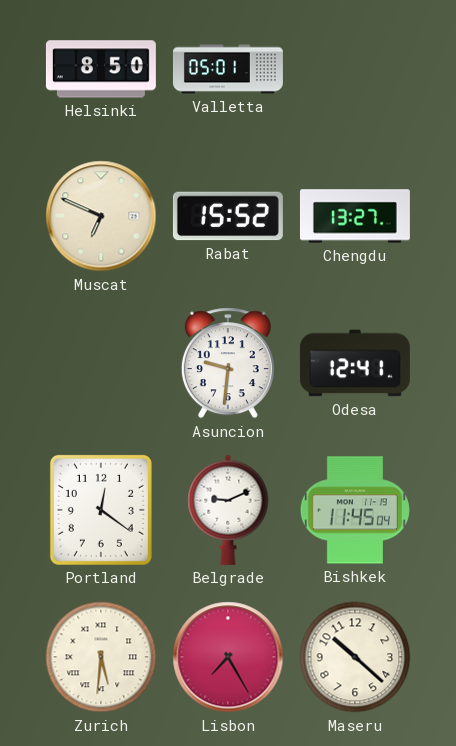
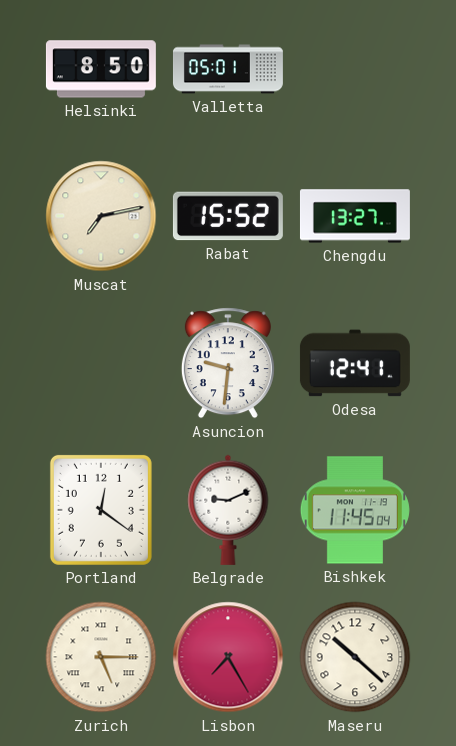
Muscat: 6:49 -> 7:13 (101, 216)
Zurich: 5:31 -> 5:15 (101, 657)
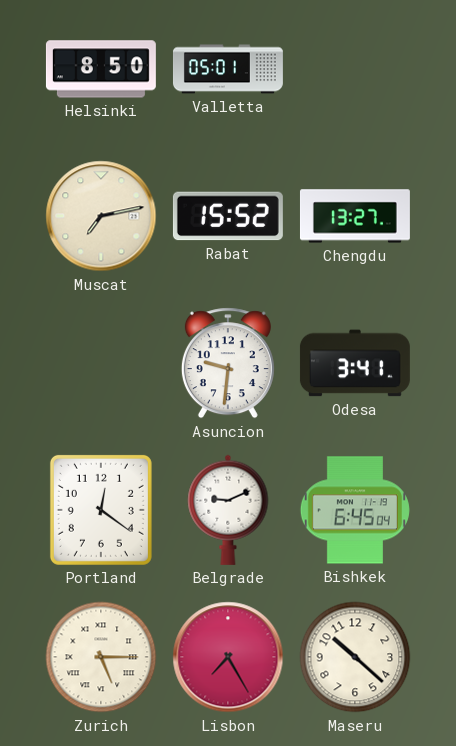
Odesa: 12:41 -> 3:41 (355, 363)
Bishkek: 11:45 -> 6:45 (355, 510)
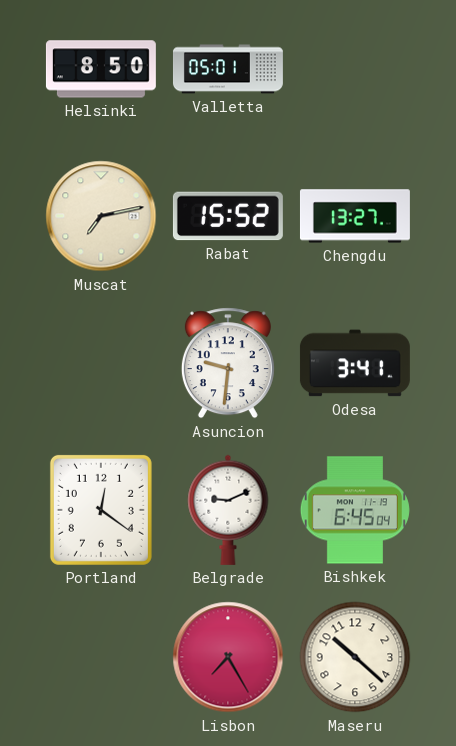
Zurich: 5:15 -> none (101, 657)
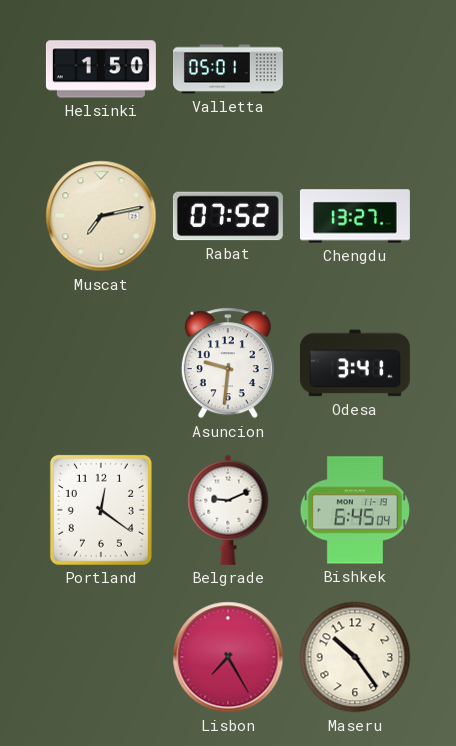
Helsinki: 8:50 -> 1:50 (101, 69)
Rabat: 15:52 -> 07:52 (228, 216)
Maseru: 10:22 -> 10:24 (355, 657)
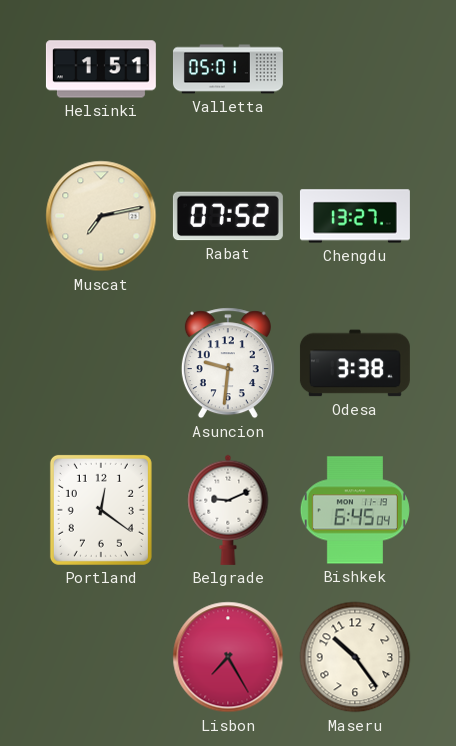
Helsinki: 1:50 -> 1:51 (101, 69)
Odesa: 3:41 -> 3:38 (355, 363)
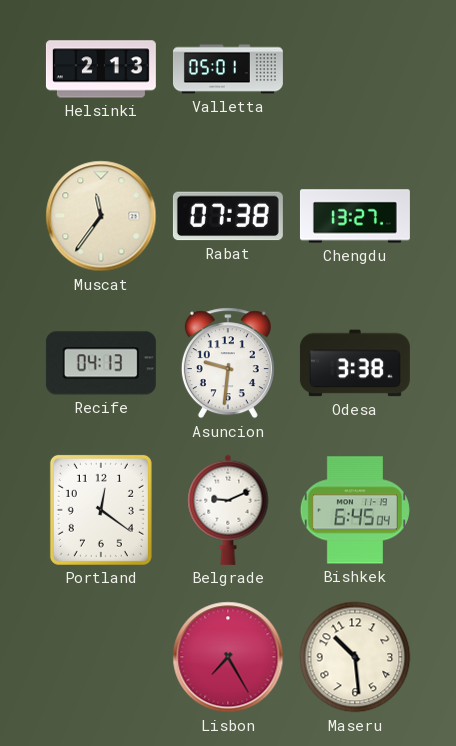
Helsinki: 1:51 -> 2:13 (101, 69)
Muscat: 7:13 -> 11:36 (101, 216)
Rabat: 07:52 -> 07:38 (228, 216)
Recife: none -> 04:13 (101, 363)
Maseru: 10:24 -> 10:29 (355, 657)
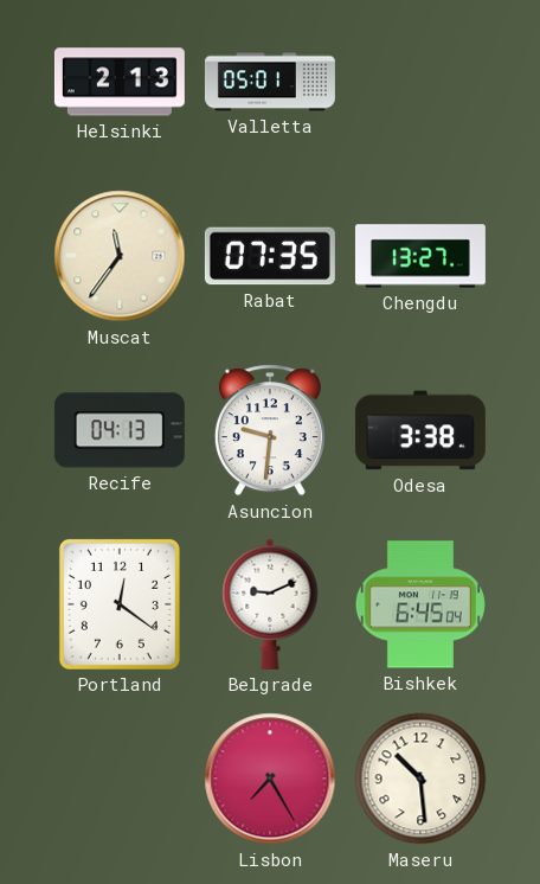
Rabat: 07:38 -> 07:35 (270, 256)
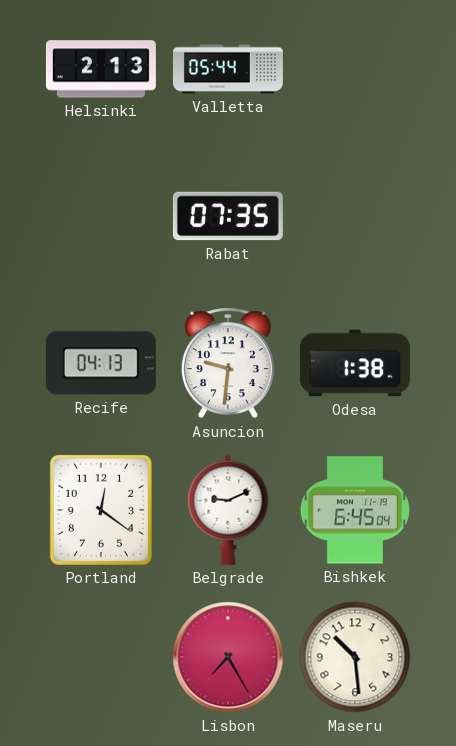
Valletta: 05:01 -> 05:44 (228, 69)
Muscat: 11:36 -> none (120, 256)
Chengdu: 13:27 -> none (420, 256)
Odesa: 3:38 -> 1:38 (355, 363)
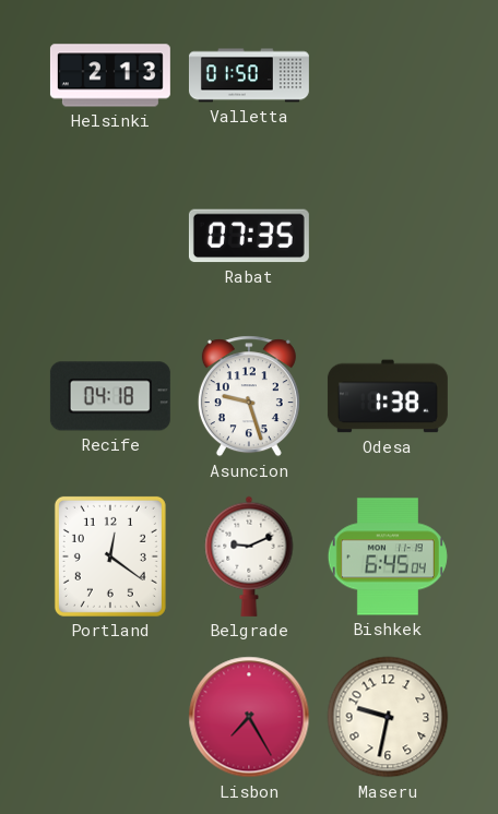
Valletta: 05:44 -> 01:50 (249, 75)
Recife: 04:13 -> 04:18 (110, 396)
Asuncion: 9:31 -> 9:27 (249, 396)
Maseru: 10:29 -> 9:32 (388, 717)
